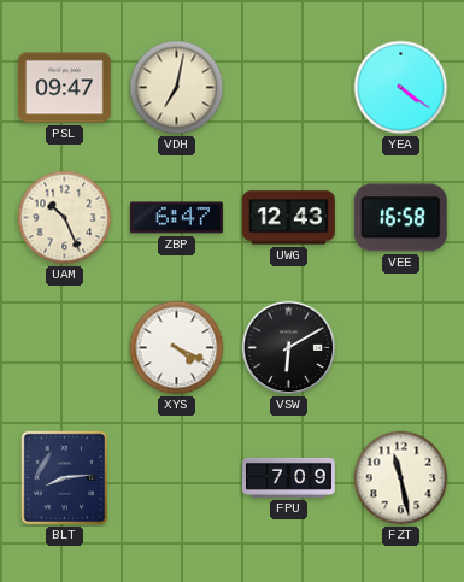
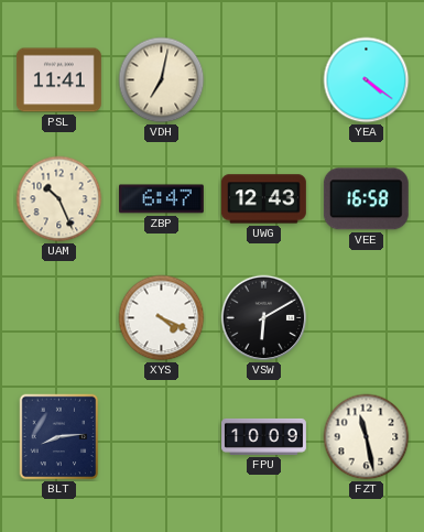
PSL: 09:47 -> 11:41 (58, 80)
FPU: 7:09 -> 10:09 (264, 436)
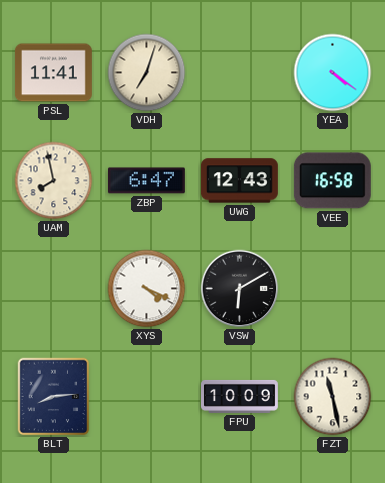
VDH: 7:02 -> 7:03 (147, 73)
UAM: 10:26 -> 7:58 (54, 181)
